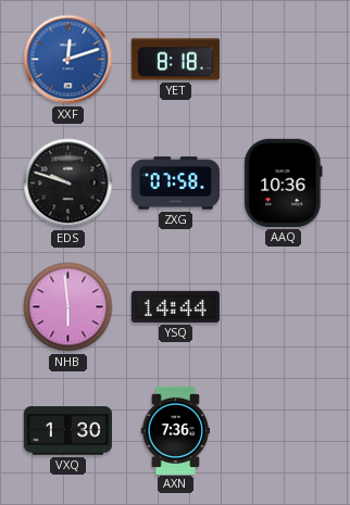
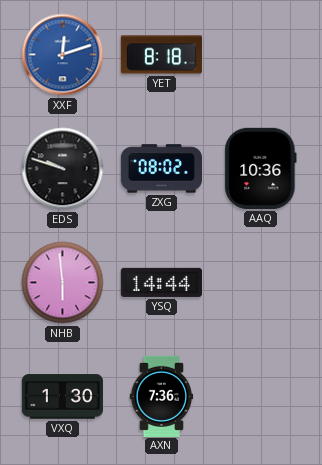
ZXG: 07:58 -> 08:02 (161, 169)
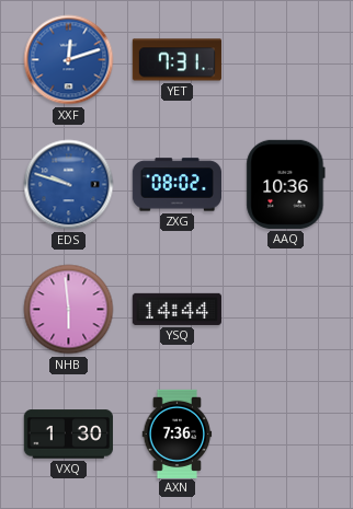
YET: 8:18 -> 7:31 (176, 60)
EDS dial: black -> blue (69, 185)
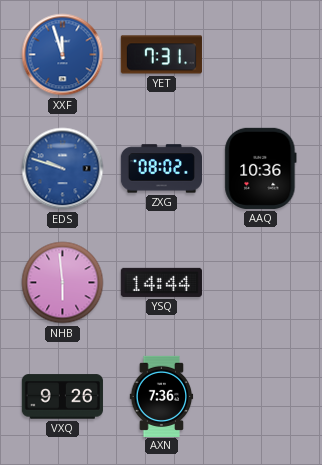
XXF: 12:12 -> 11:57 (63, 55)
VXQ: 1:30 -> 9:26 (62, 397)
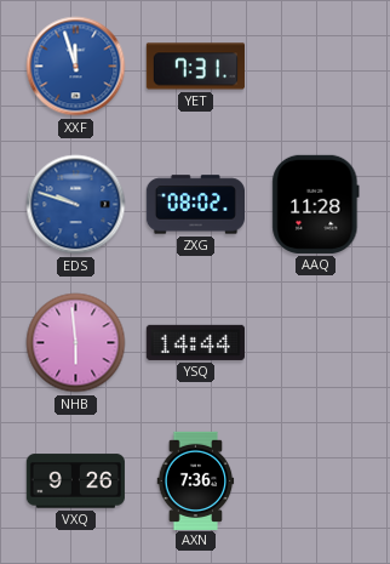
AAQ: 10:36 -> 11:28 (316, 204)
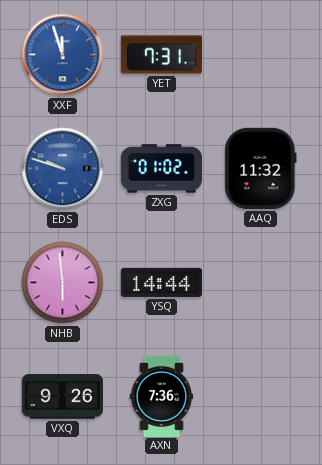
ZXG: 08:02 -> 01:02 (161, 169)
AAQ: 11:28 -> 11:32 (261, 168)
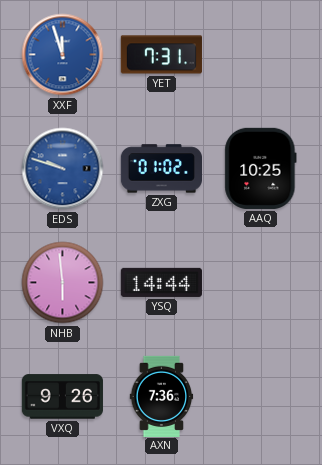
AAQ: 11:32 -> 10:25 (261, 168)
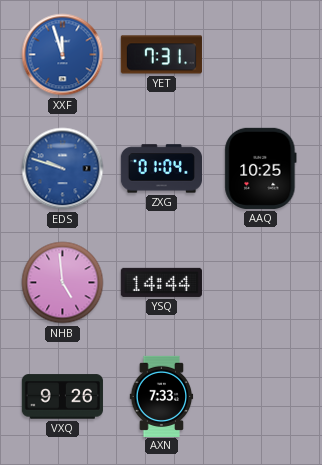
ZXG: 01:02 -> 01:04 (161, 169)
NHB: 5:59 -> 4:59 (63, 283)
AXN: 7:36 -> 7:33 (162, 396)
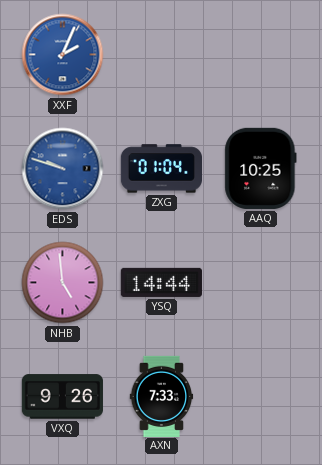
XXF: 11:57 -> 2:04 (63, 55)
YET: 7:31 -> none (161, 55)
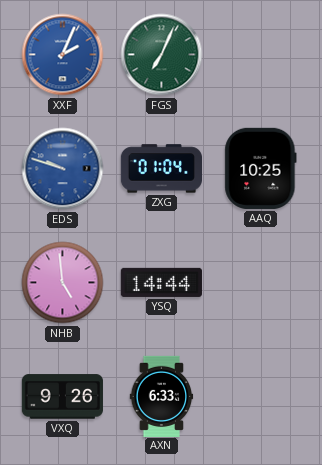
FGS: none -> 7:04 (162, 55)
AXN: 7:33 -> 6:33 (162, 396)
